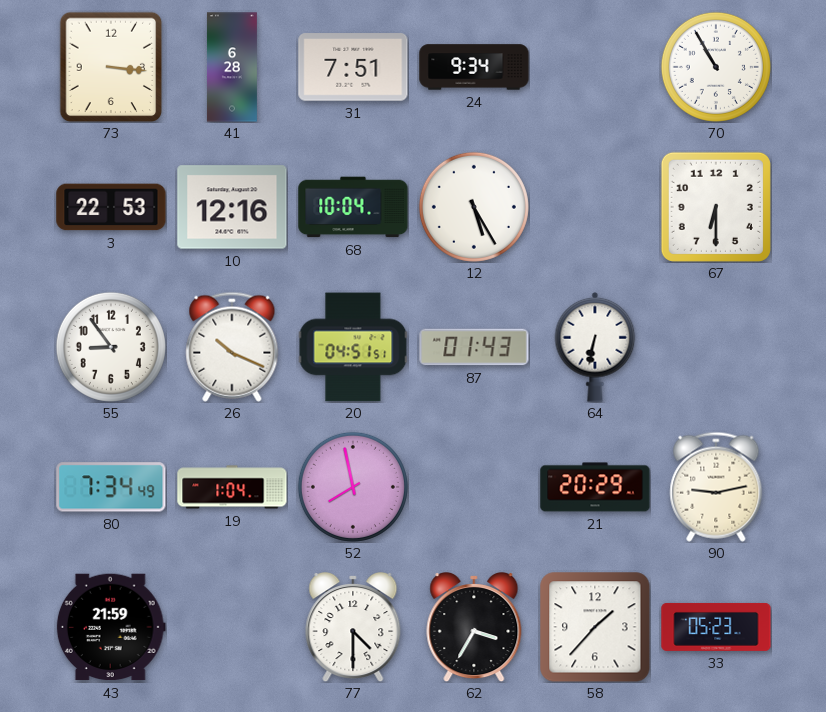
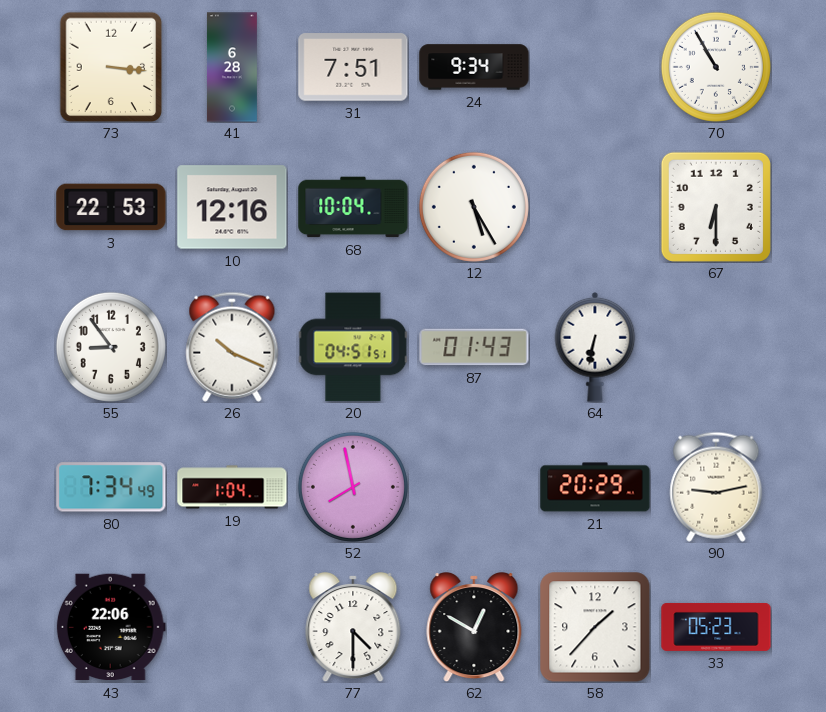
43: 21:59 -> 22:06 (111, 627)
62: 3:35 -> 12:50 (474, 628)
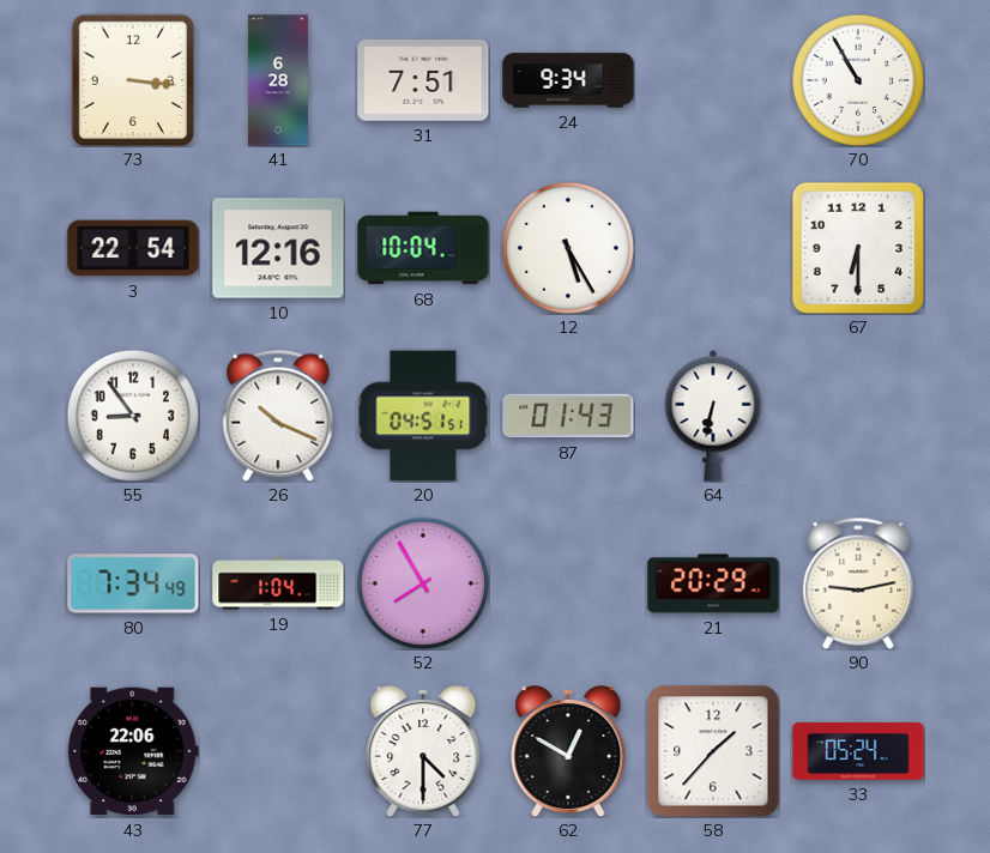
3: 22:53 -> 22:54 (133, 248)
52: 7:58 -> 7:55 (423, 583)
33: 05:23 -> 05:24 (858, 751)
